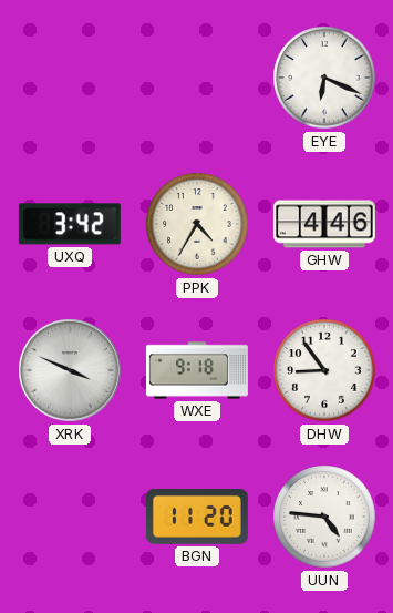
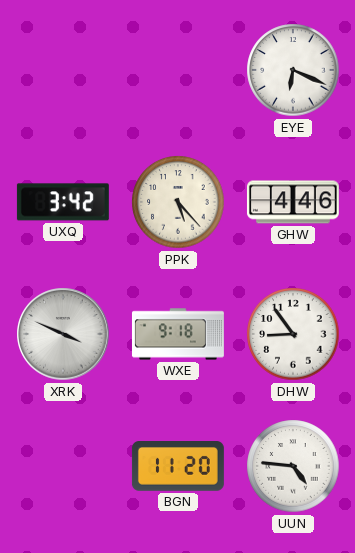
PPK: 4:35 -> 5:23 (178, 202)
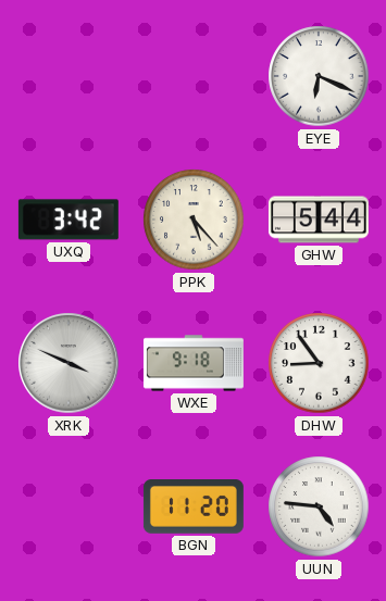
GHW: 4:46 -> 5:44 (319, 220)
